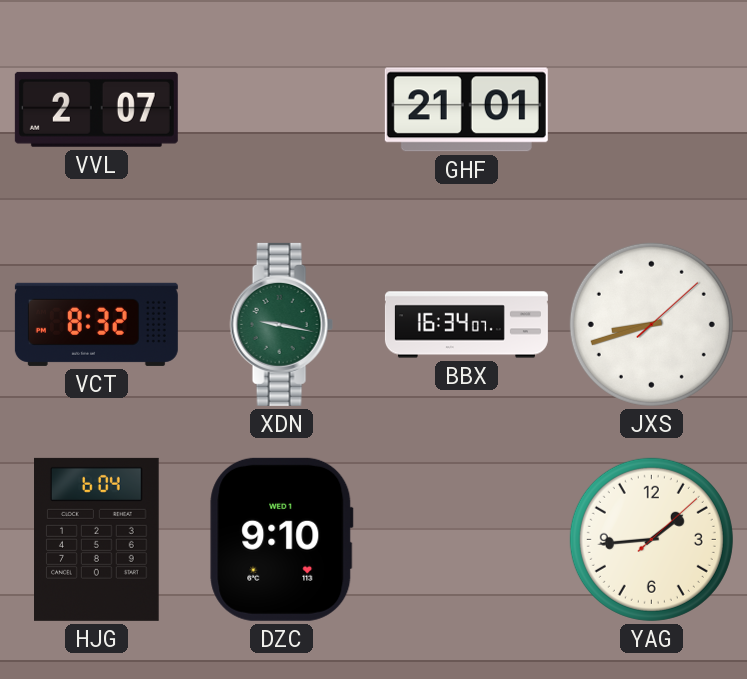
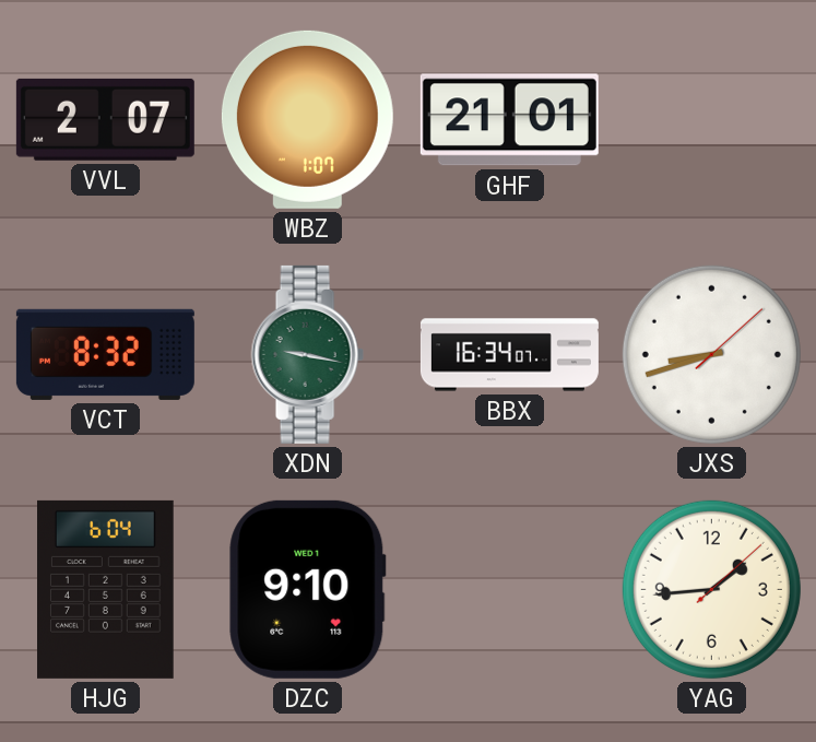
WBZ: none -> 1:07 (307, 119)
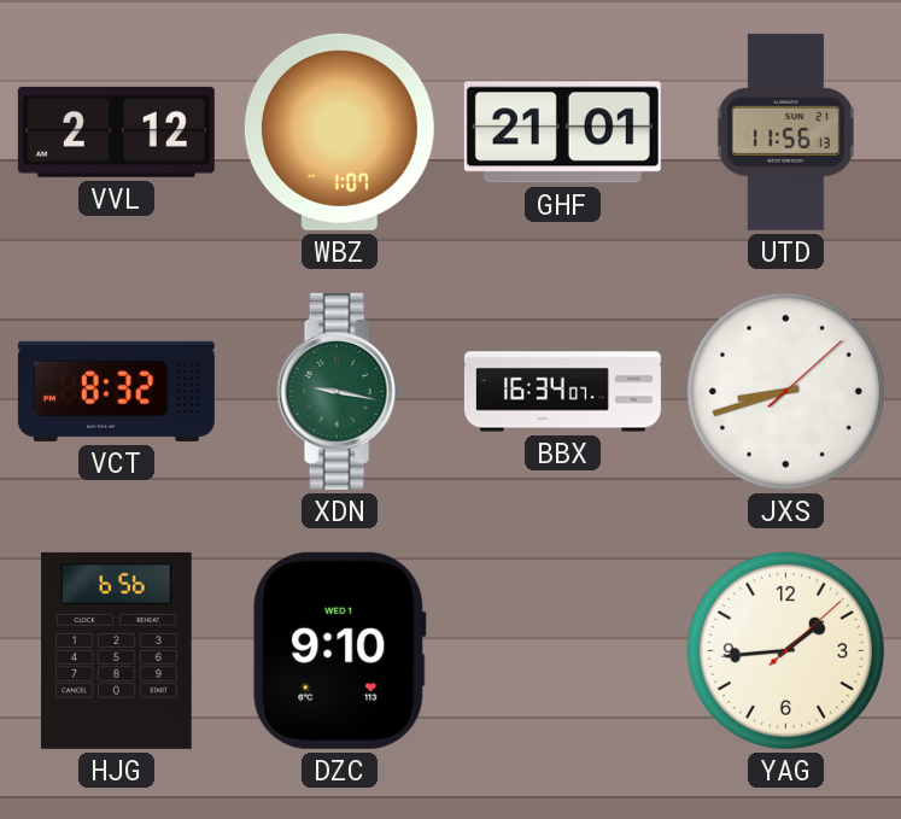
VVL: 2:07 -> 2:12 (116, 131)
UTD: none -> 11:56 (785, 131)
HJG: 6:04 -> 6:56 (117, 650)
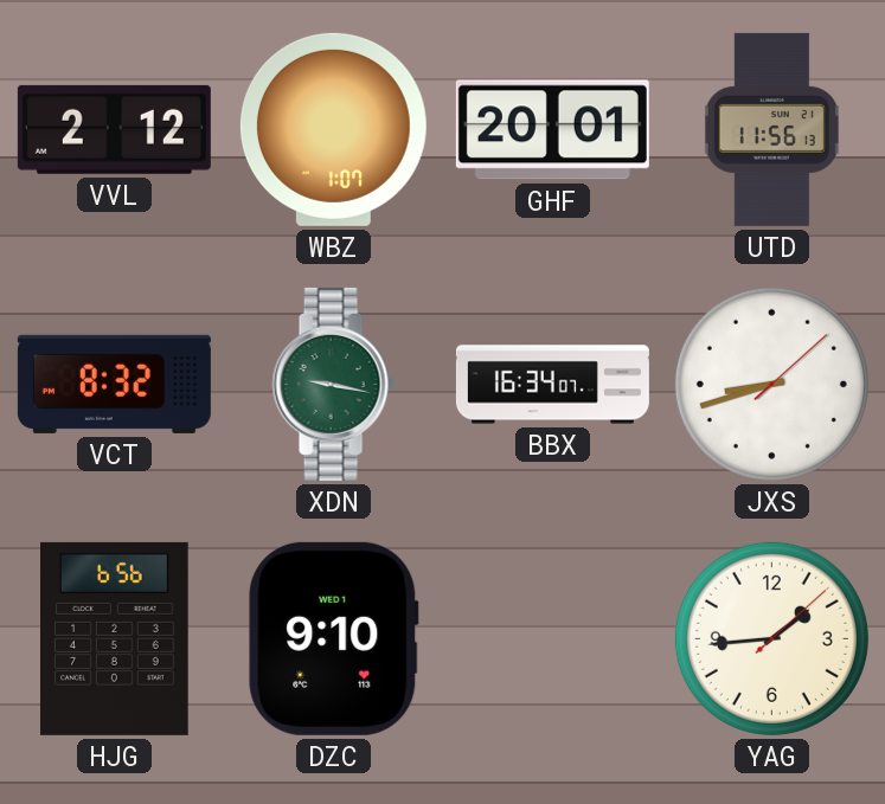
GHF: 21:01 -> 20:01 (552, 130)
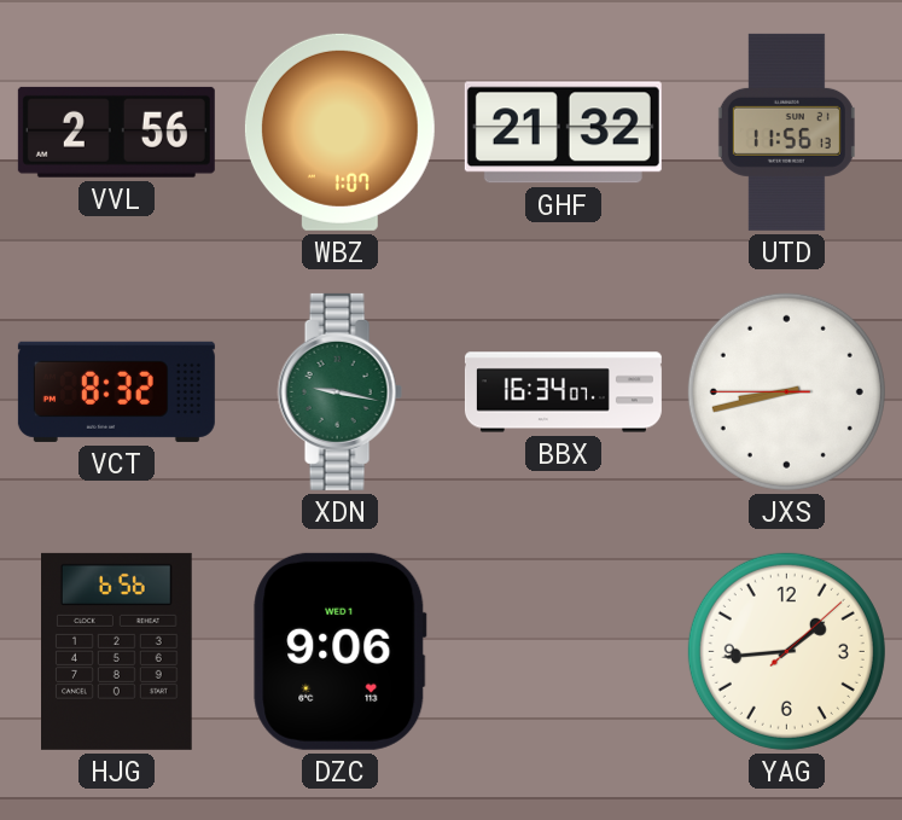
VVL: 2:12 -> 2:56 (116, 132)
GHF: 20:01 -> 21:32 (563, 133)
JXS: 8:42:08 -> 8:42:45 (786, 391)
DZC: 9:10 -> 9:06 (341, 651)
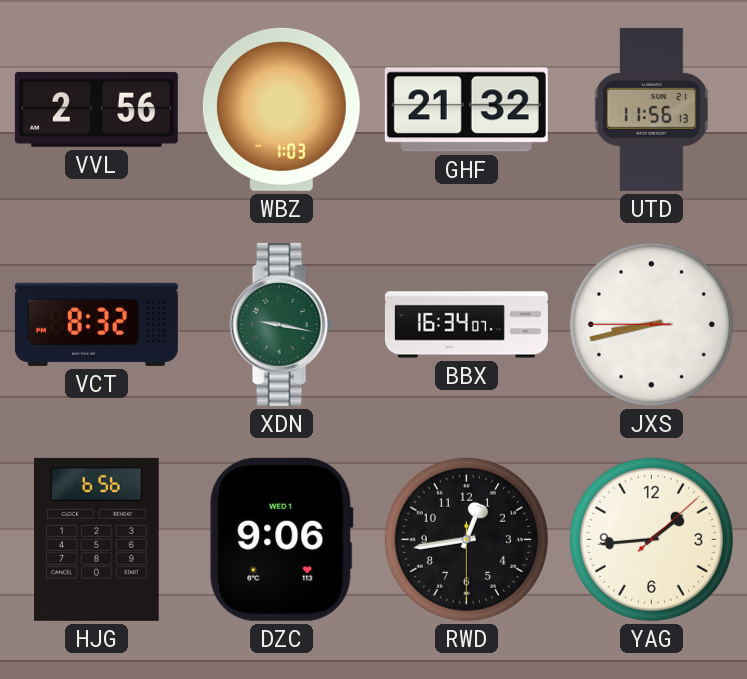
WBZ: 1:07 -> 1:03 (281, 109)
RWD: none -> 12:43 (466, 539)
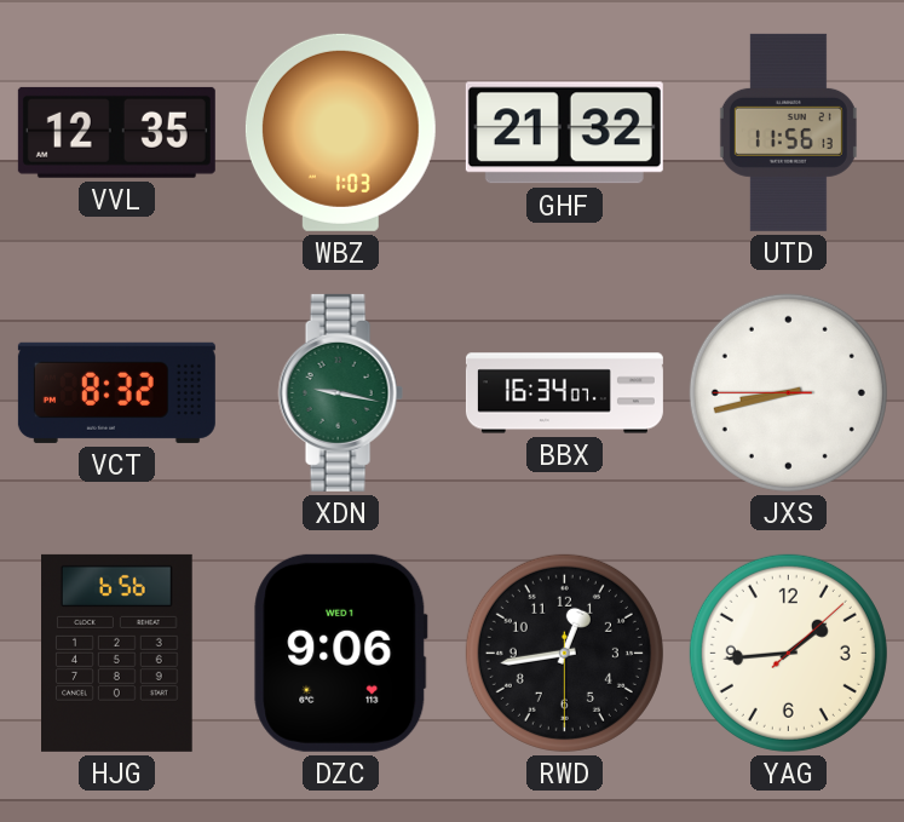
VVL: 2:56 -> 12:35 (116, 132)
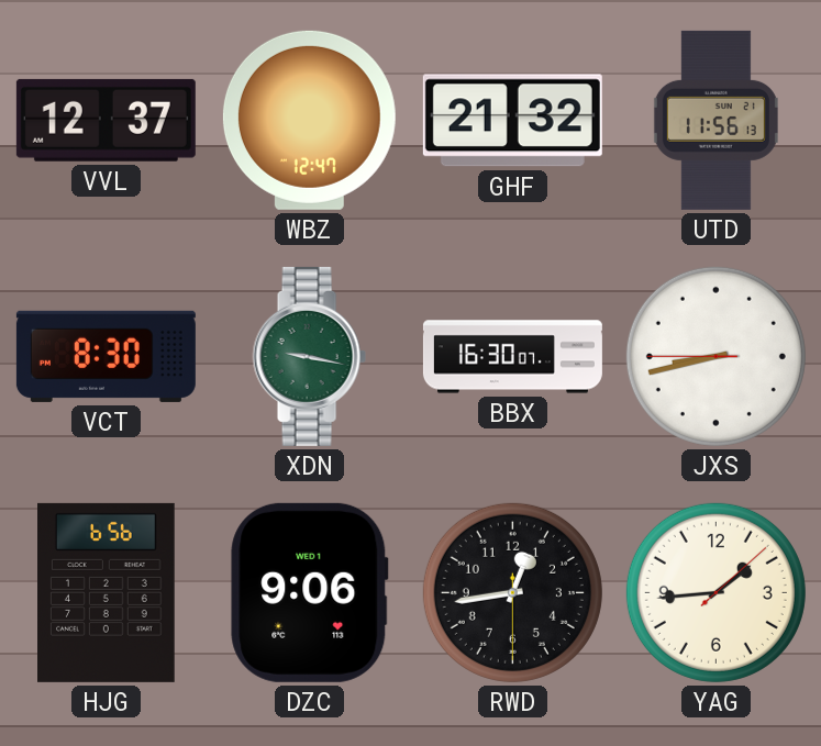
VVL: 12:35 -> 12:37 (106, 120)
WBZ: 1:03 -> 12:47 (309, 120)
VCT: 8:32 -> 8:30 (106, 356)
BBX: 16:34 -> 16:30 (512, 357)
